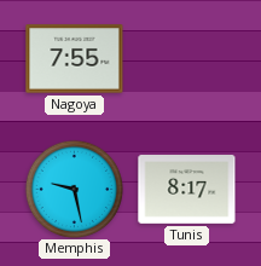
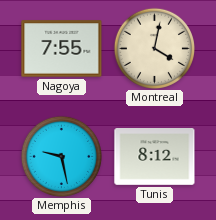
Montreal: none -> 4:02 (154, 48)
Tunis: 8:17 -> 8:12 (155, 157)
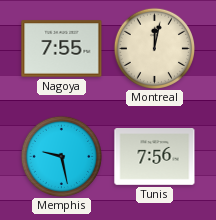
Montreal: 4:02 -> 12:02 (154, 48)
Tunis: 8:12 -> 7:56 (155, 157)
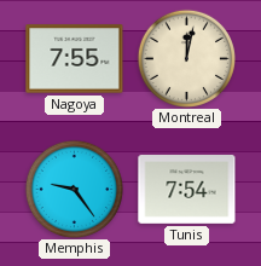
Memphis: 9:28 -> 9:24 (74, 189)
Tunis: 7:56 -> 7:54 (187, 190)
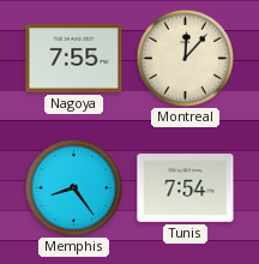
Montreal: 12:02 -> 12:07 (185, 58)
Memphis: 9:24 -> 8:24 (73, 187)
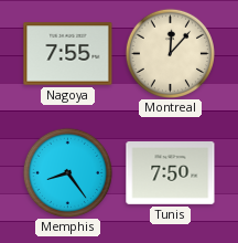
Tunis: 7:54 -> 7:50 (171, 173)
